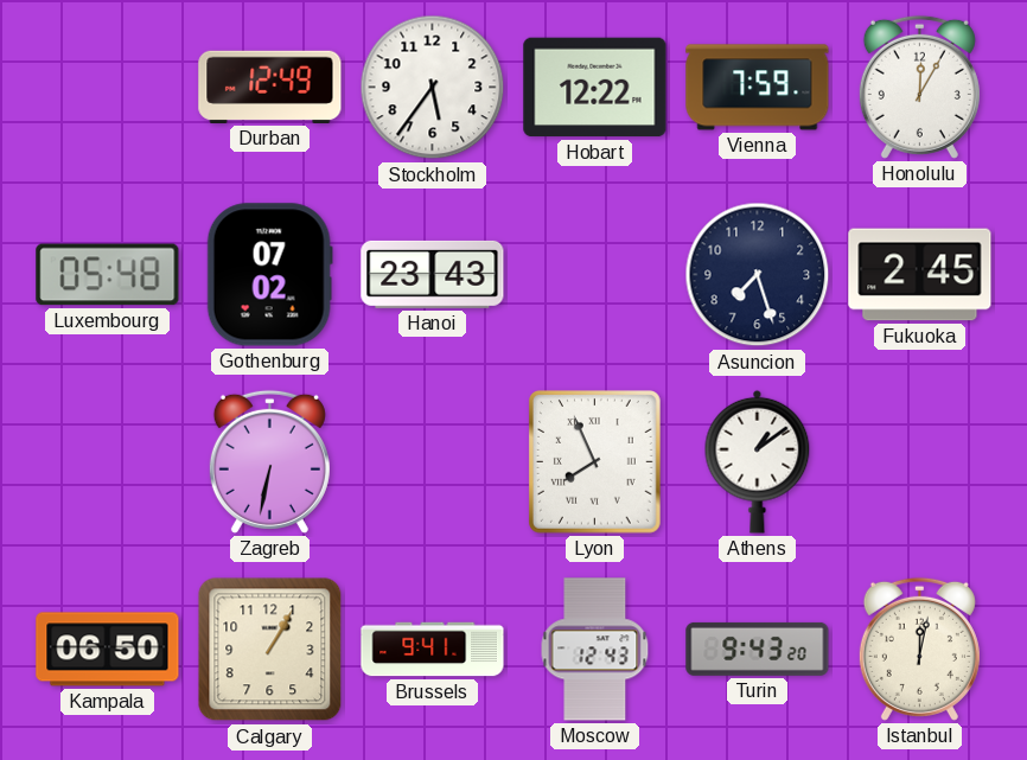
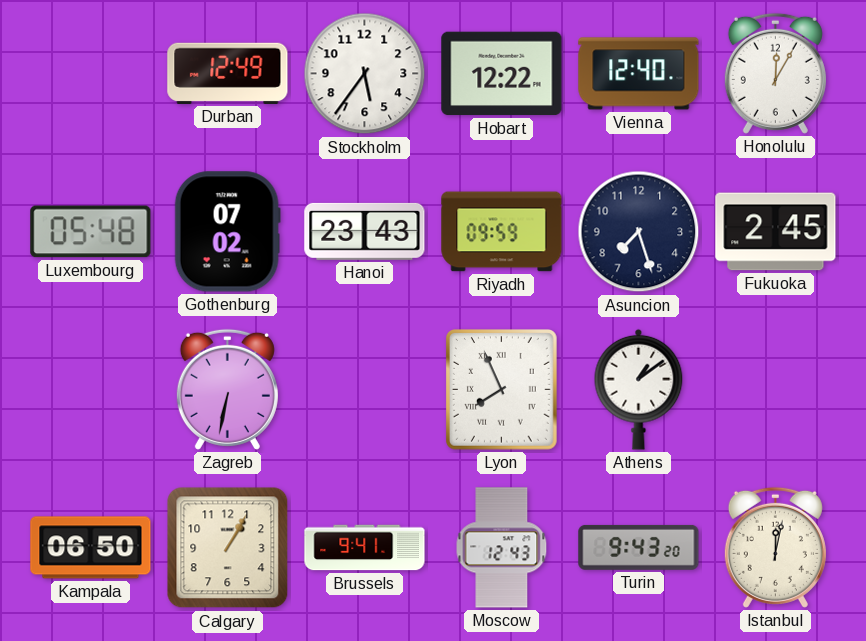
Vienna: 7:59 -> 12:40 (639, 74)
Riyadh: none -> 09:59 (502, 232)
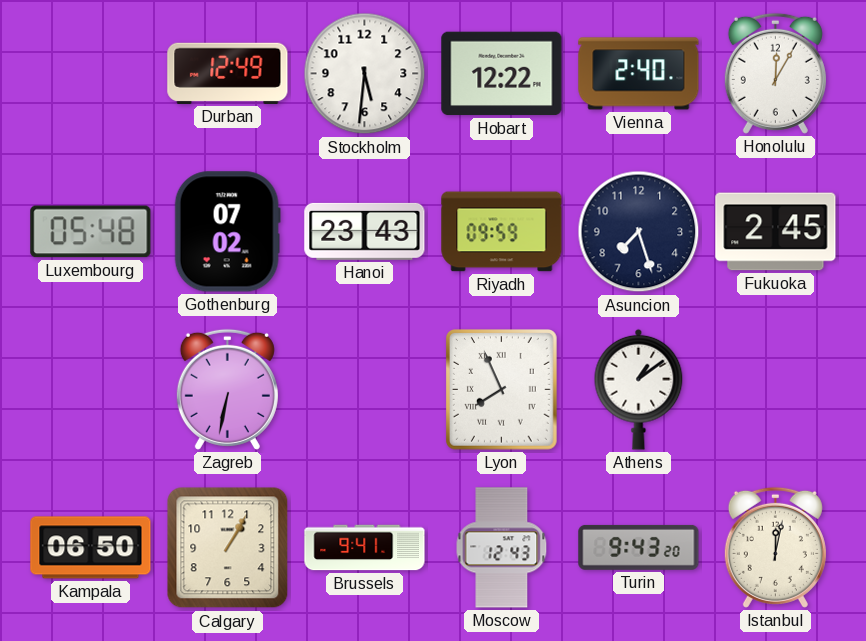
Stockholm: 5:36 -> 5:31 (365, 74)
Vienna: 12:40 -> 2:40 (639, 74)
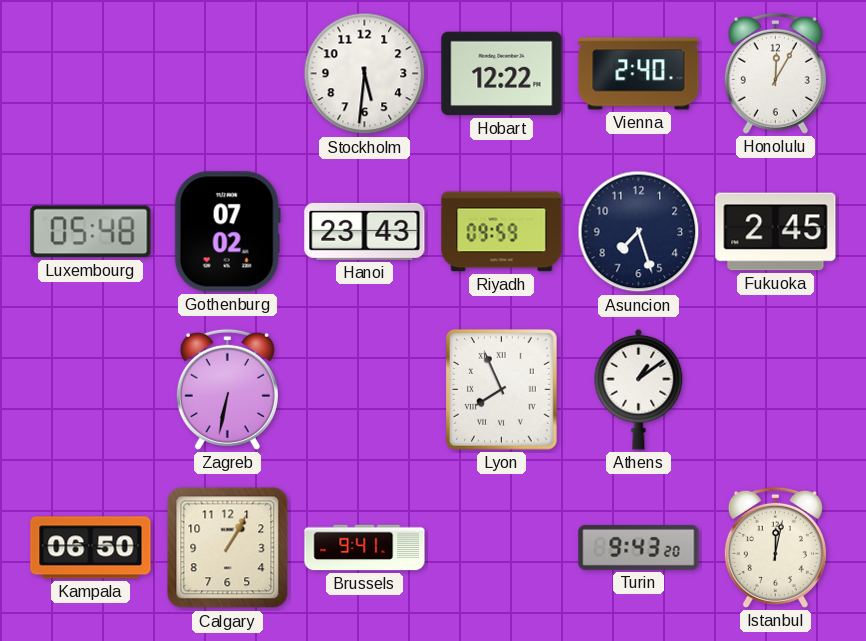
Durban: 12:49 -> none (228, 73)
Moscow: 12:43 -> none (502, 548)
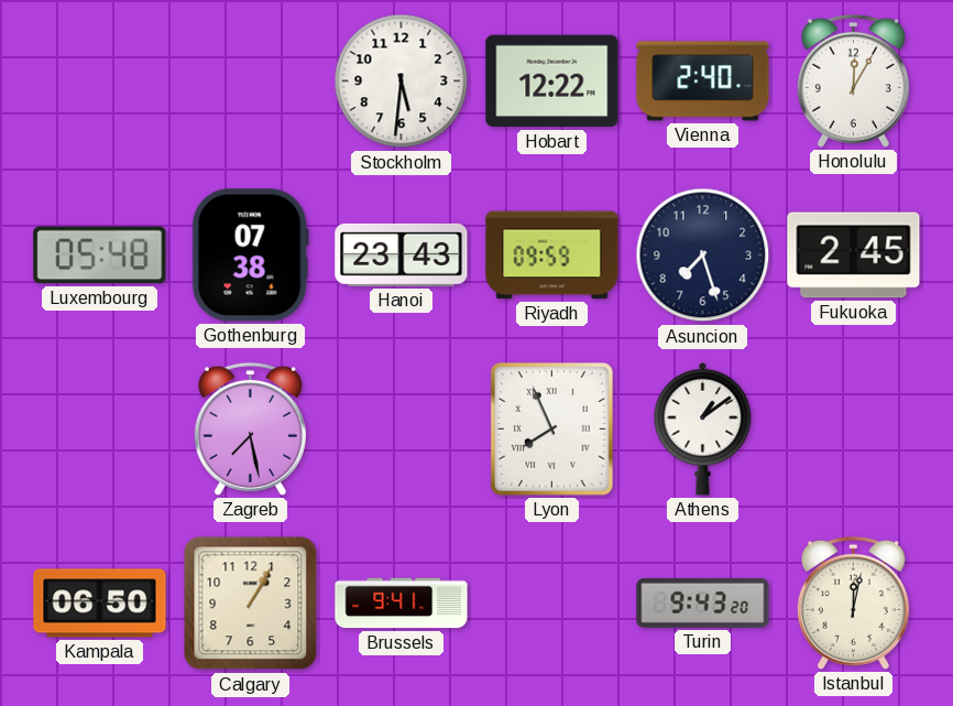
Gothenburg: 07:02 -> 07:38 (250, 256)
Zagreb: 6:32 -> 7:28 (250, 428)
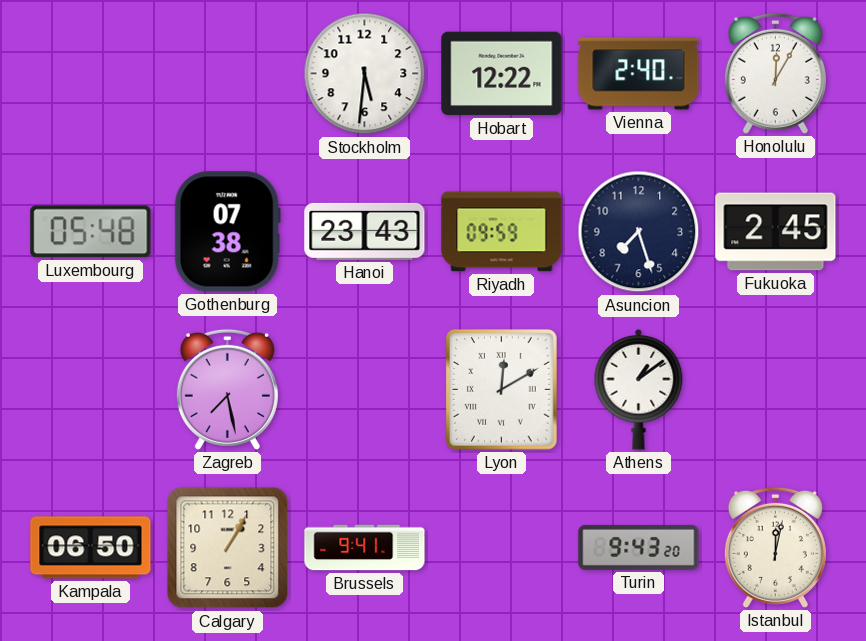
Lyon: 7:56 -> 12:10 (502, 390)
